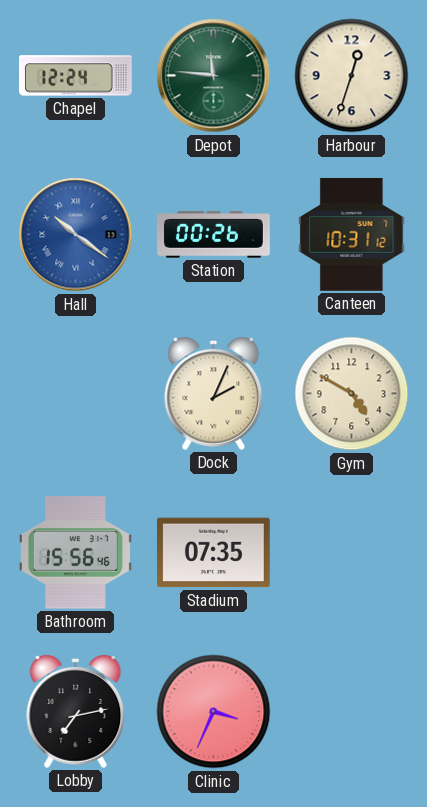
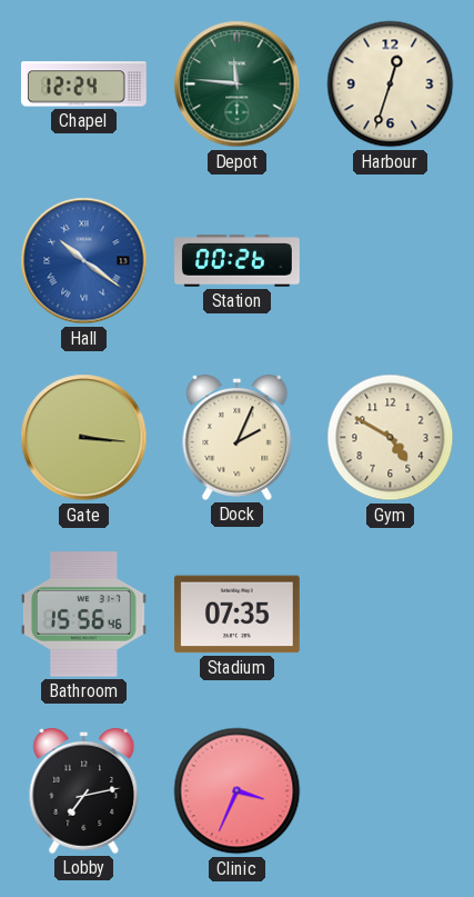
Canteen: 10:31 -> none (352, 234)
Gate: none -> 3:16 (84, 438)
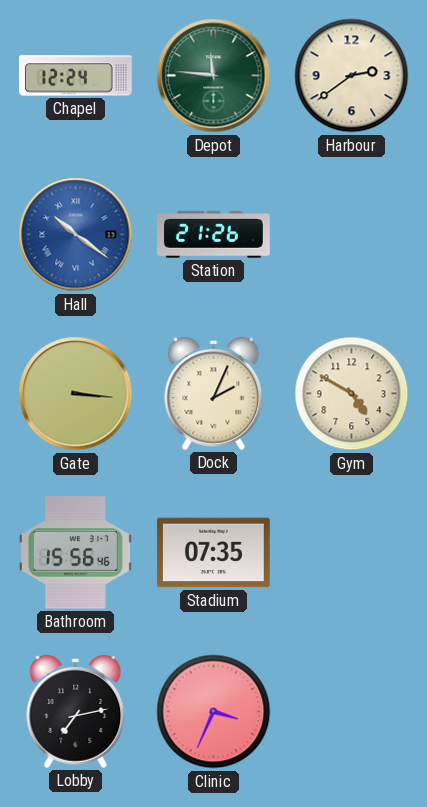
Harbour: 12:33 -> 2:39 (352, 76)
Station: 00:26 -> 21:26 (214, 235)
